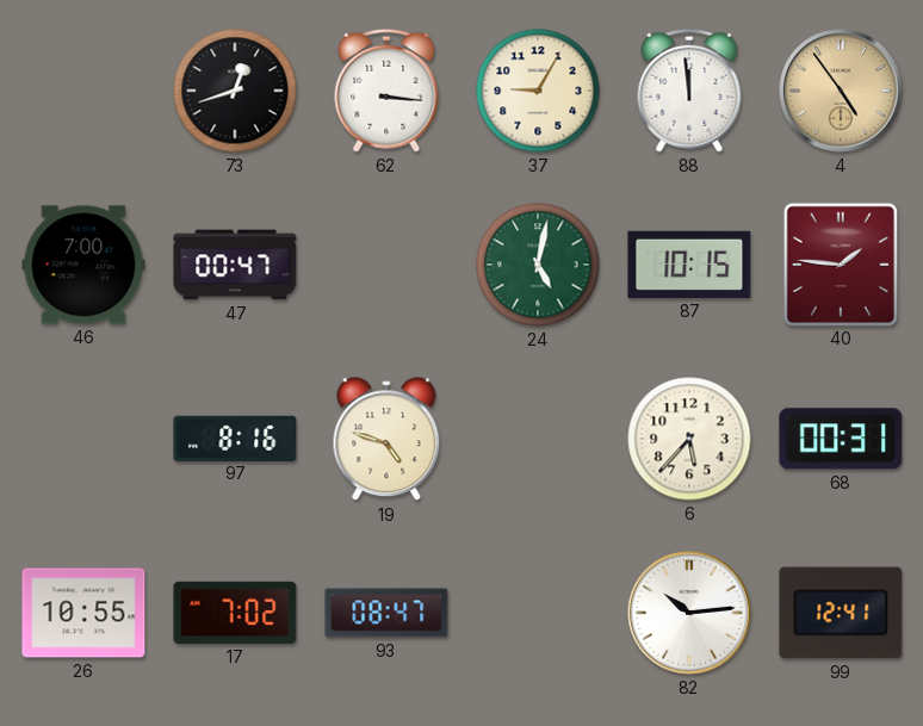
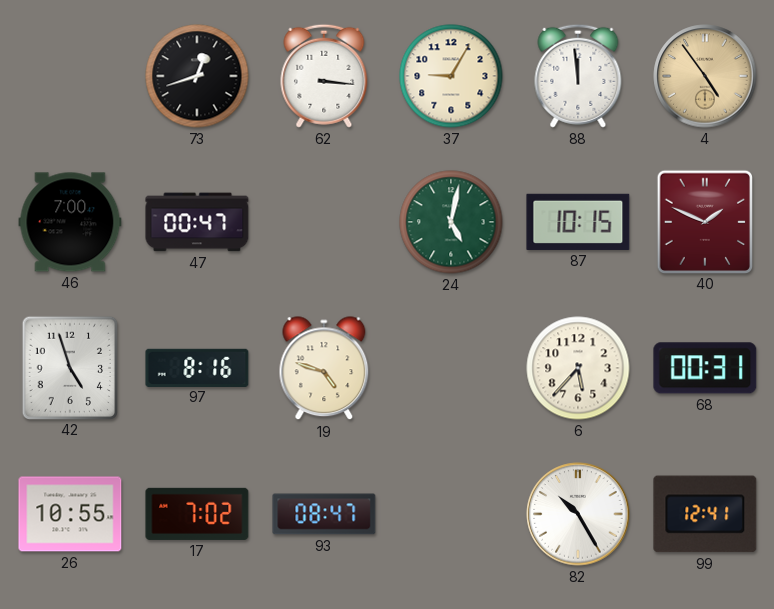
40: 1:46 -> 1:49 (704, 221)
42: none -> 4:57 (69, 367)
82: 10:14 -> 10:25 (578, 514)
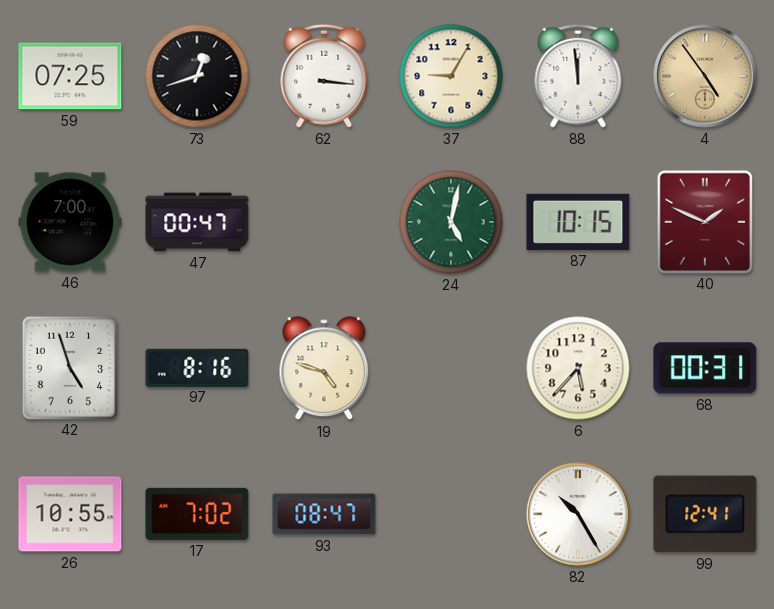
59: none -> 07:25 (70, 76)
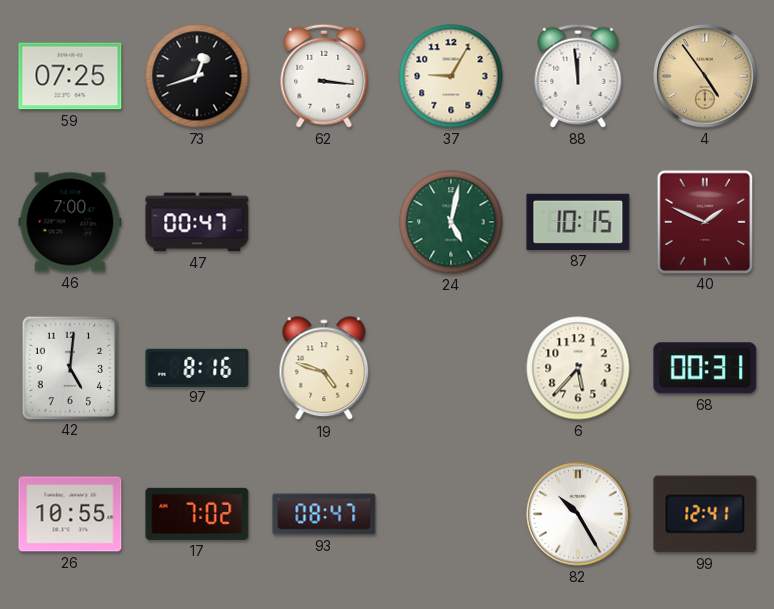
42: 4:57 -> 5:01 (69, 367)
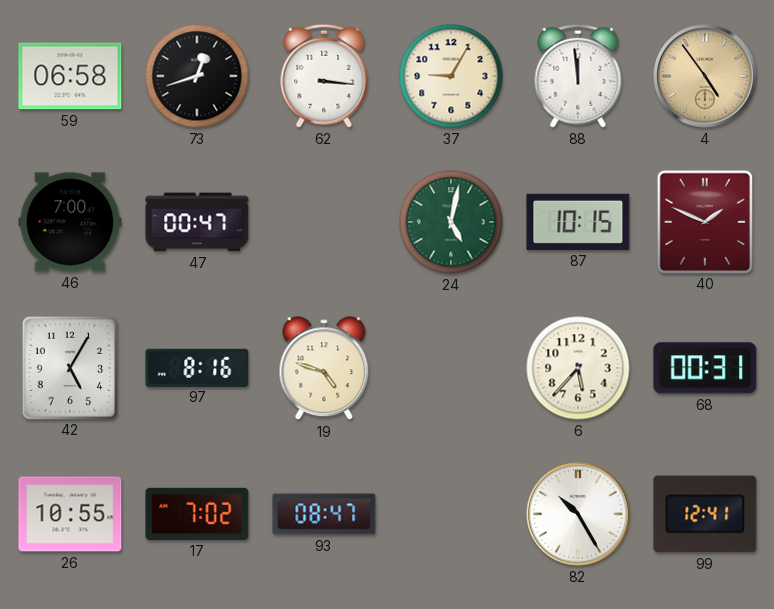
59: 07:25 -> 06:58 (70, 76)
42: 5:01 -> 5:05 (69, 367)
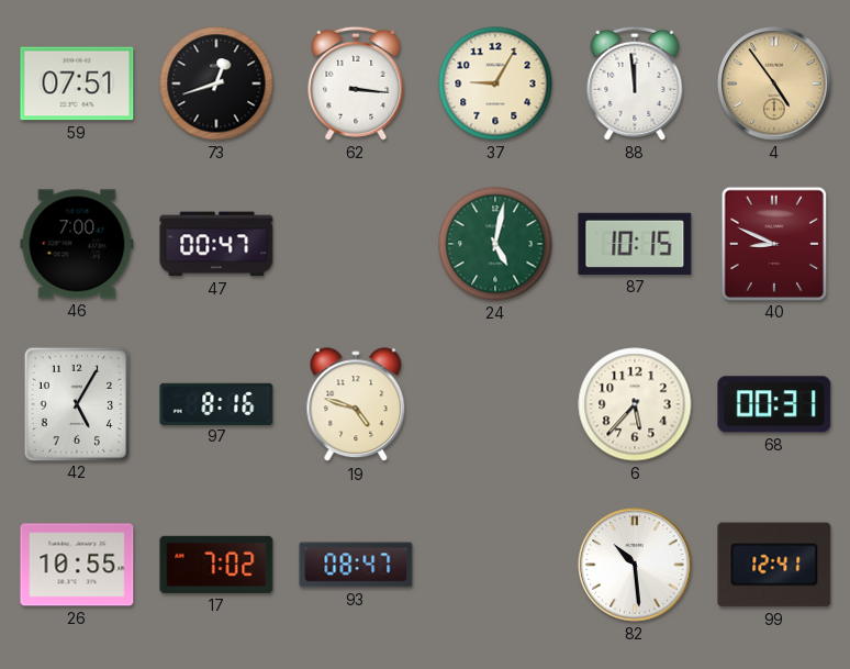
59: 06:58 -> 07:51 (77, 83)
40: 1:49 -> 8:49 (773, 243)
82: 10:25 -> 10:29 (635, 565)
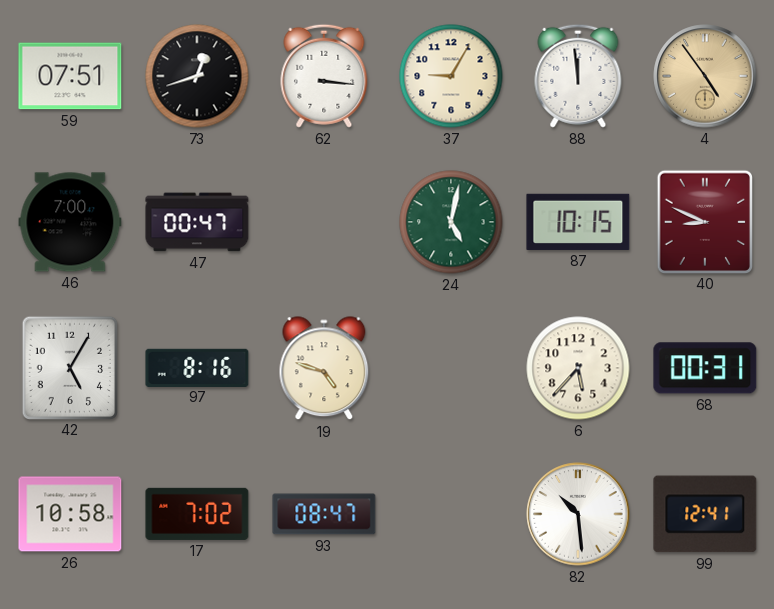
26: 10:55 -> 10:58 (70, 514)
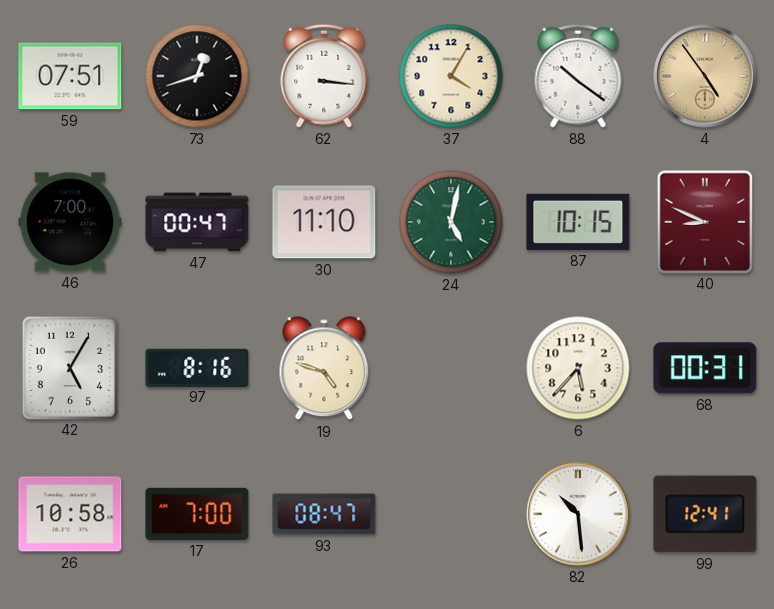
37: 9:05 -> 4:05 (451, 76)
88: 11:59 -> 10:21 (578, 76)
30: none -> 11:10 (324, 222)
17: 7:02 -> 7:00 (197, 514)
